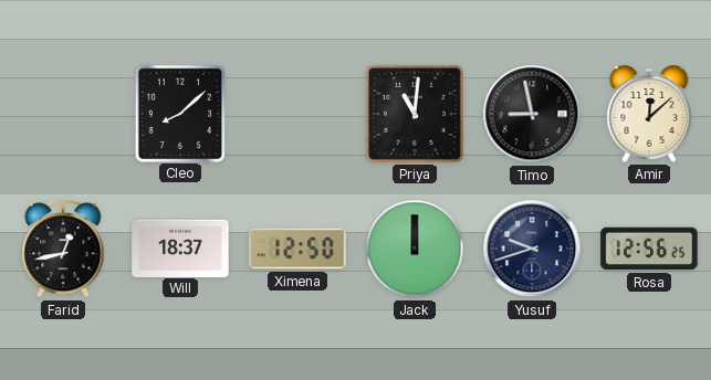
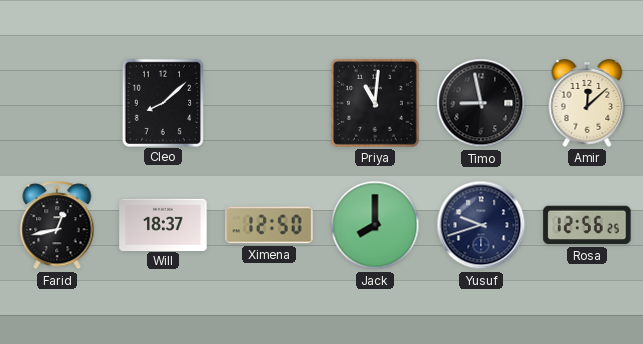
Jack: 12:00 -> 8:00 (375, 225)
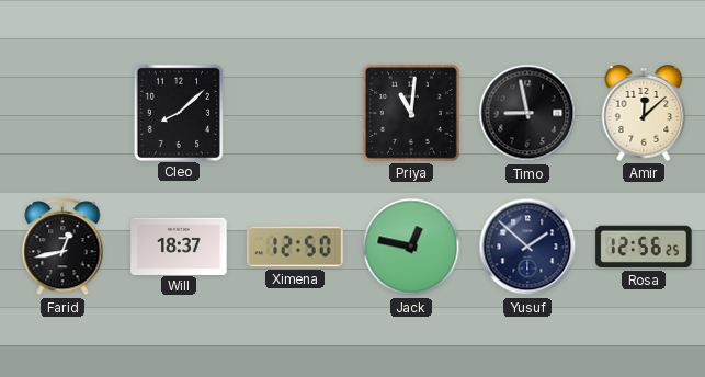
Jack: 8:00 -> 12:47 (411, 247)
Yusuf: 9:42 -> 1:52 (527, 247)
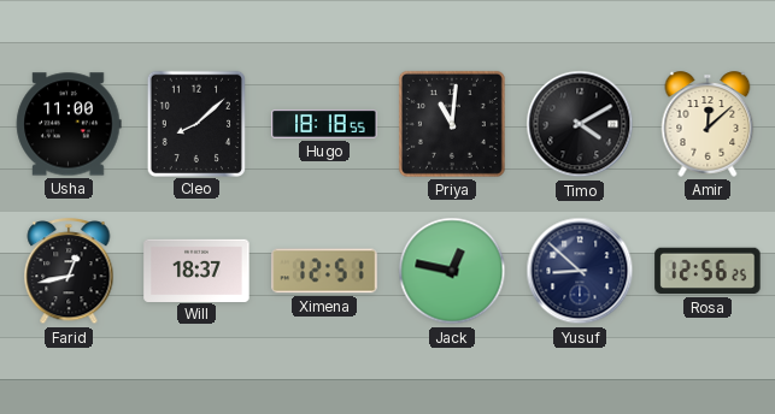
Usha: none -> 11:00 (69, 124)
Hugo: none -> 18:18 (324, 125)
Timo: 8:58 -> 4:10 (580, 124)
Ximena: 12:50 -> 12:51 (324, 271)
Yusuf: 1:52 -> 8:52 (580, 271)
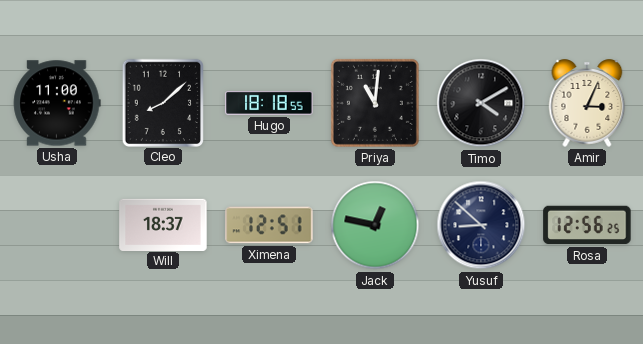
Amir: 12:08 -> 3:04 (587, 103)
Farid: 12:43 -> none (69, 272)
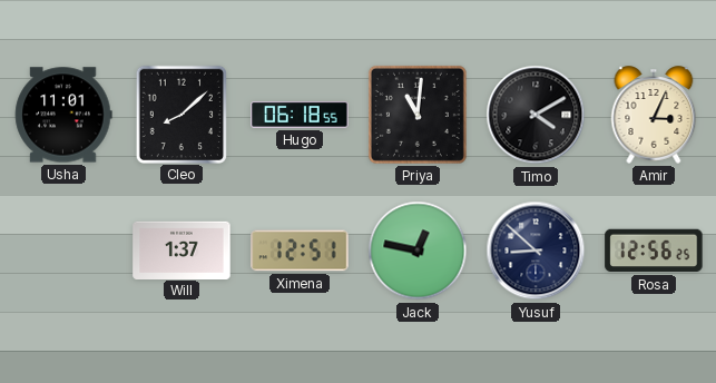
Usha: 11:00 -> 11:01 (63, 115)
Hugo: 18:18 -> 06:18 (300, 116)
Will: 18:37 -> 1:37 (182, 249)
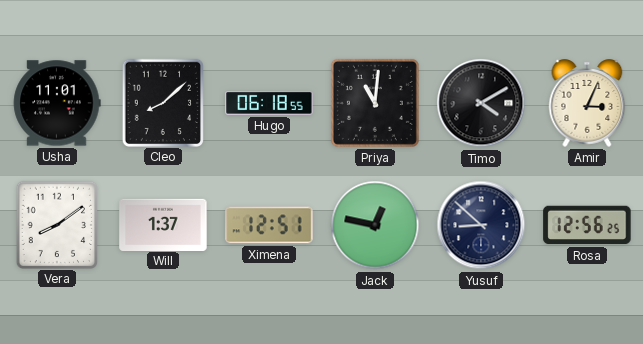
Vera: none -> 8:09 (56, 224)
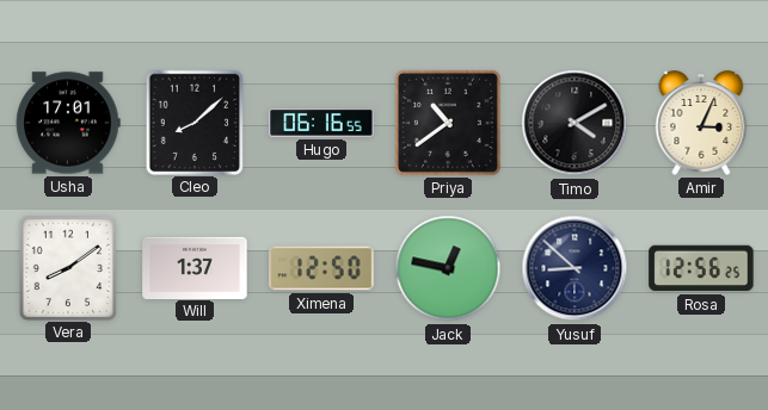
Usha: 11:01 -> 17:01 (68, 123)
Hugo: 06:18 -> 06:16 (321, 124)
Priya: 11:01 -> 10:39 (448, 123)
Ximena: 12:51 -> 12:50 (321, 268)
